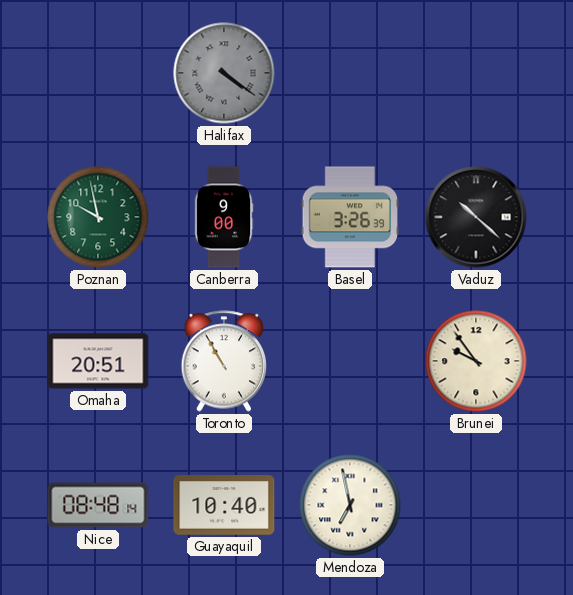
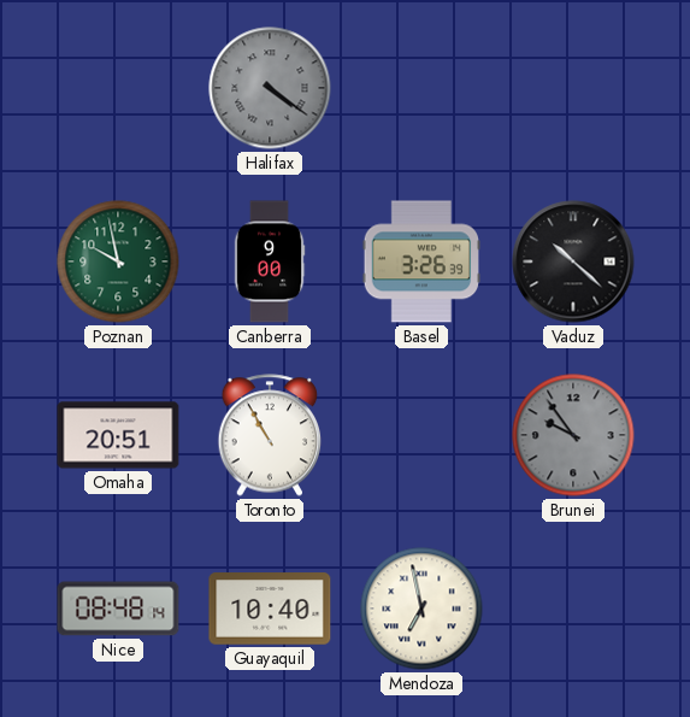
Brunei dial: cream -> grey (573, 435)
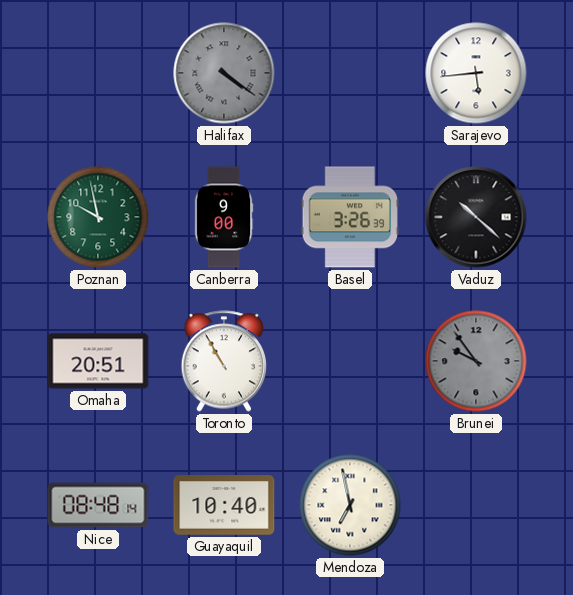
Sarajevo: none -> 5:44 (476, 73)
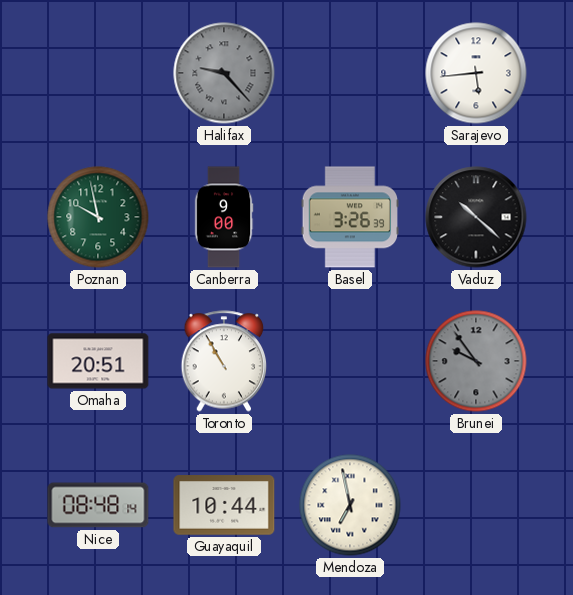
Halifax: 4:21 -> 9:23 (224, 73)
Guayaquil: 10:40 -> 10:44 (224, 505)
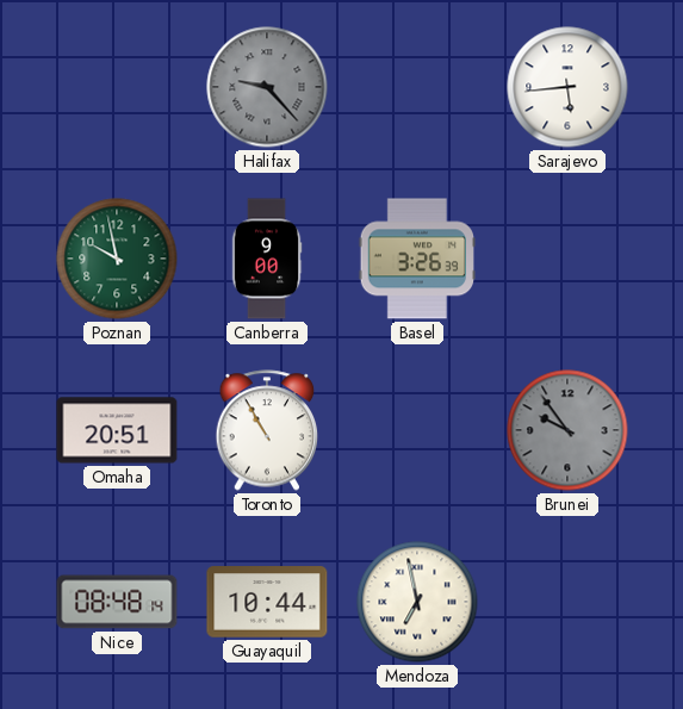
Vaduz: 10:22 -> none (476, 217)
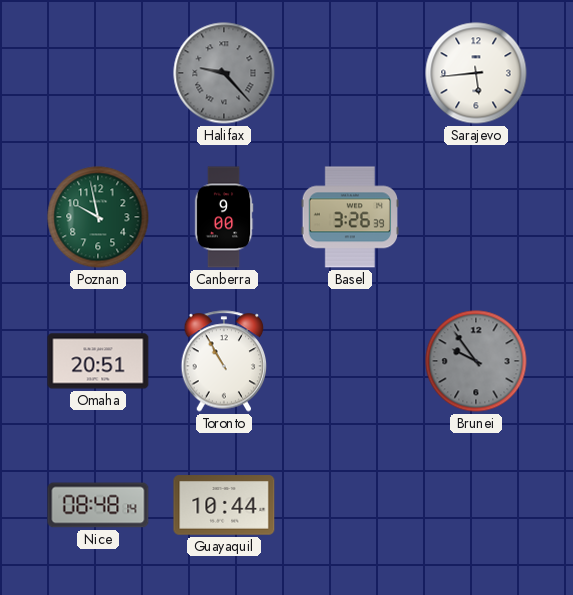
Mendoza: 6:58 -> none (417, 602)
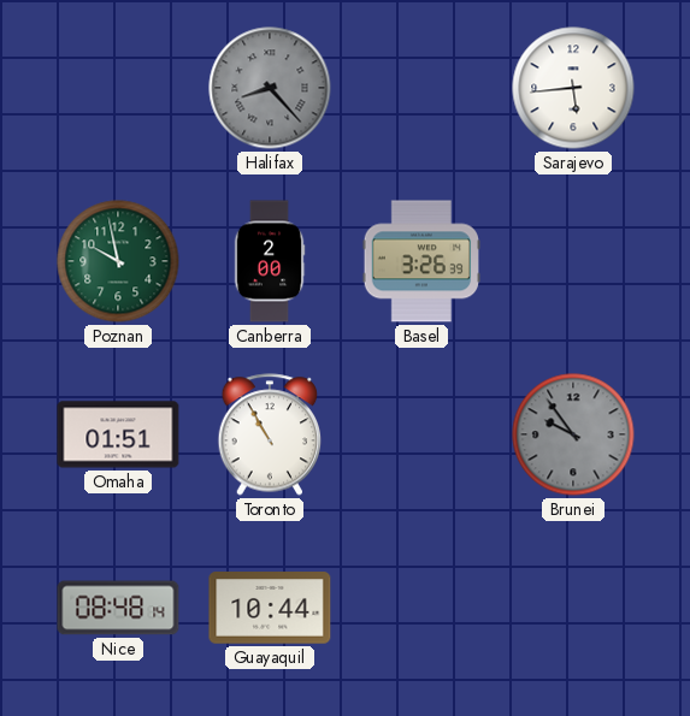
Halifax: 9:23 -> 8:23 (270, 88)
Canberra: 9:00 -> 2:00 (270, 261)
Omaha: 20:51 -> 01:51 (118, 434)
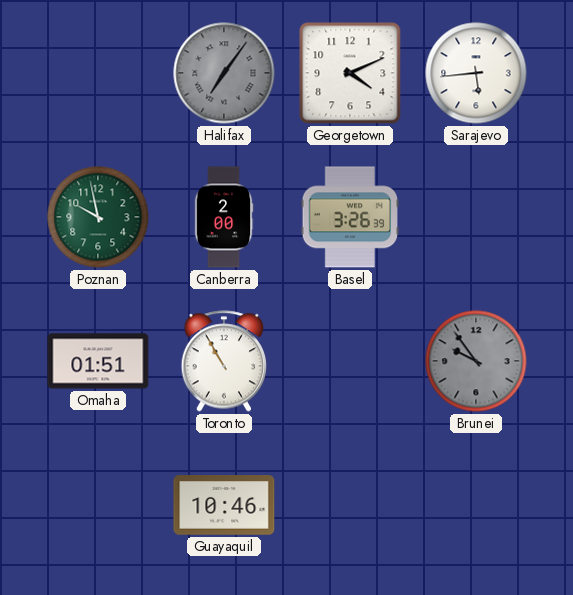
Halifax: 8:23 -> 7:06 (224, 73)
Georgetown: none -> 4:11 (350, 73)
Nice: 08:48 -> none (118, 608)
Guayaquil: 10:44 -> 10:46 (224, 505)
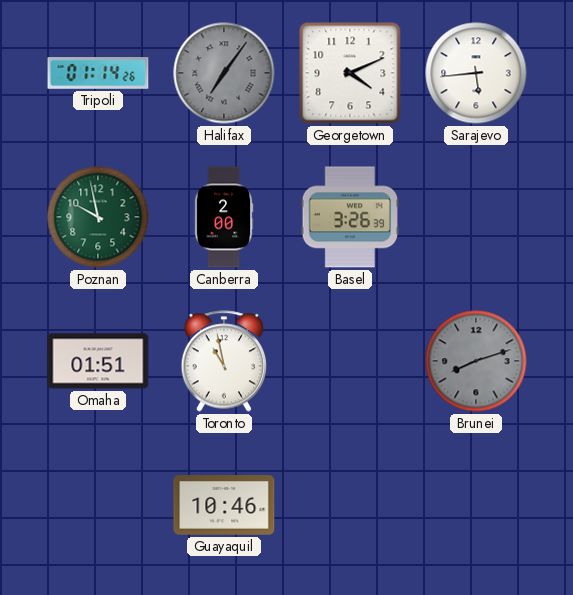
Tripoli: none -> 01:14 (98, 73)
Toronto: 10:55 -> 10:58 (224, 361)
Brunei: 9:54 -> 8:12 (476, 361)
